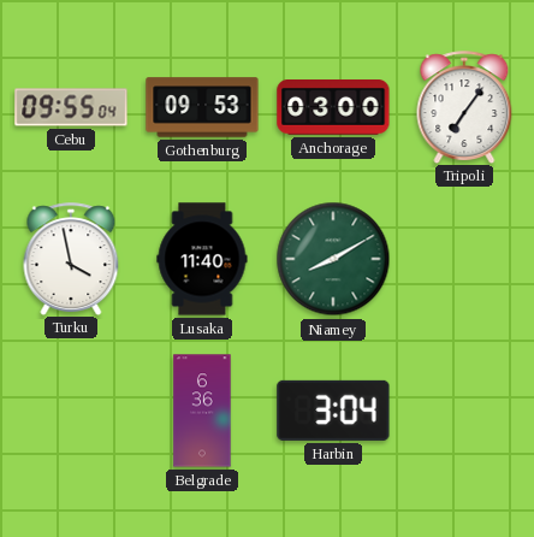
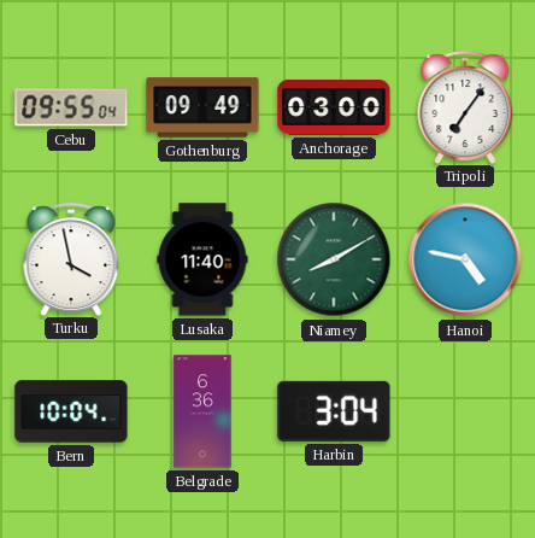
Gothenburg: 09:53 -> 09:49 (202, 107)
Hanoi: none -> 4:47 (465, 259)
Bern: none -> 10:04 (71, 411)
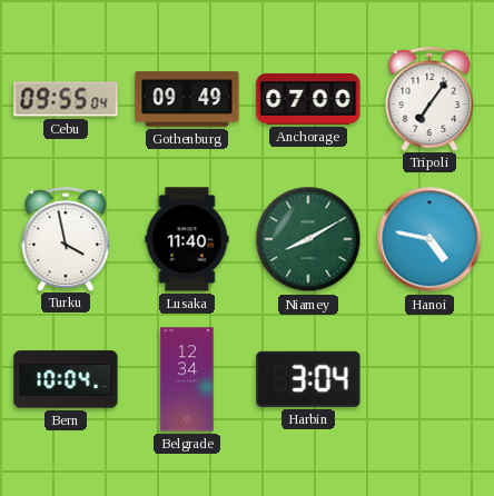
Anchorage: 03:00 -> 07:00 (308, 100)
Belgrade: 6:36 -> 12:34 (187, 379)
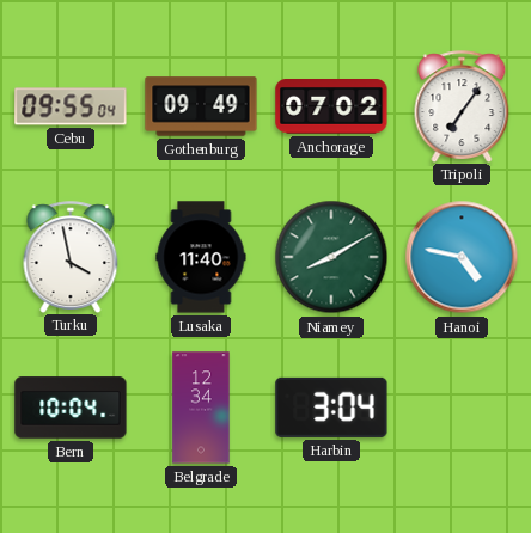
Anchorage: 07:00 -> 07:02 (331, 108)
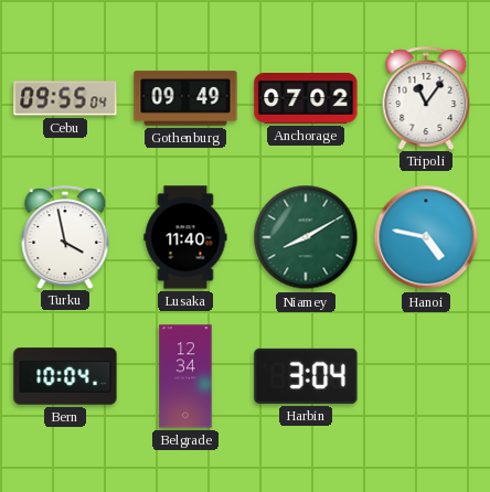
Tripoli: 7:06 -> 11:06 (426, 98)
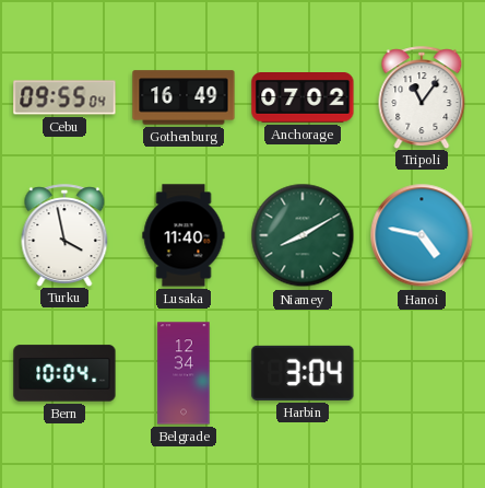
Gothenburg: 09:49 -> 16:49 (184, 97)
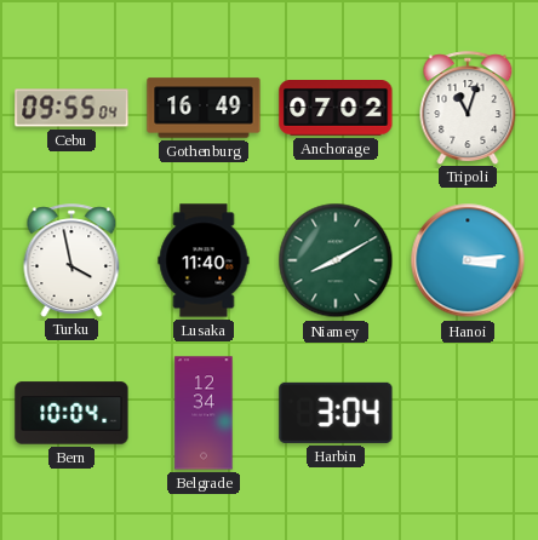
Tripoli: 11:06 -> 11:03 (468, 108)
Hanoi: 4:47 -> 3:14 (468, 260)
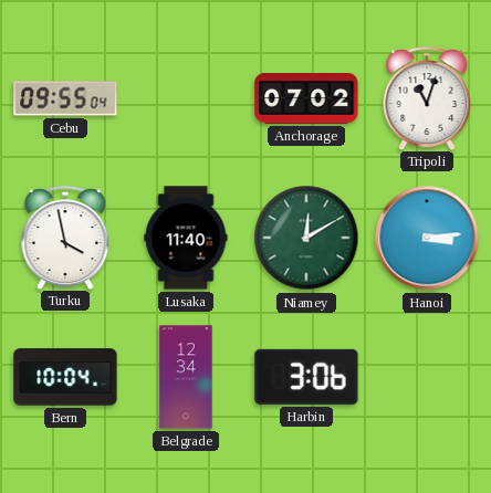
Gothenburg: 16:49 -> none (204, 108)
Niamey: 8:10 -> 12:10 (306, 238)
Harbin: 3:04 -> 3:06 (306, 377)
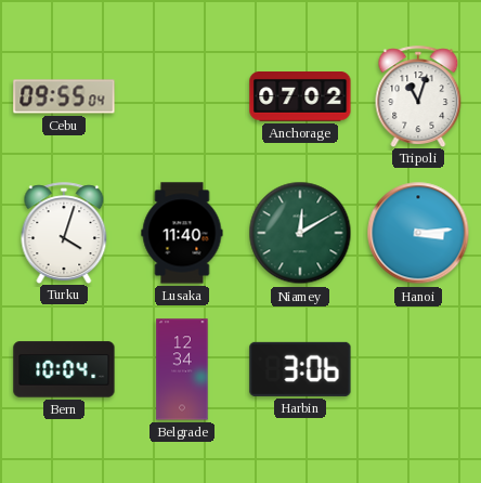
Turku: 3:58 -> 4:03 (64, 233)
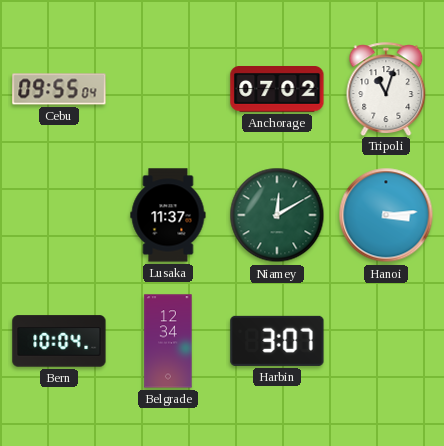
Turku: 4:03 -> none (64, 233)
Lusaka: 11:40 -> 11:37 (168, 215)
Harbin: 3:06 -> 3:07 (277, 341)
